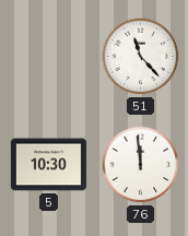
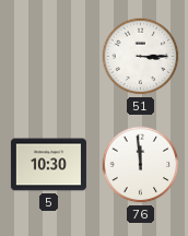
51: 11:23 -> 3:15 (141, 57)
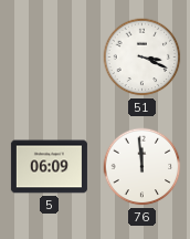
51: 3:15 -> 3:19 (142, 58)
5: 10:30 -> 06:09 (49, 167)
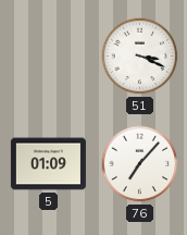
5: 06:09 -> 01:09 (48, 164)
76: 11:59 -> 7:07 (140, 164)
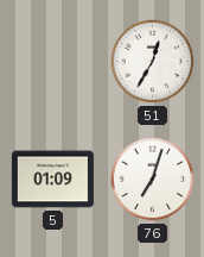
51: 3:19 -> 12:35 (153, 62)
76: 7:07 -> 7:03 (153, 180)
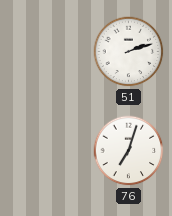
51: 12:35 -> 2:12 (129, 52)
5: 01:09 -> none (52, 180)
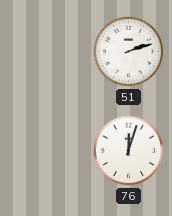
76: 7:03 -> 12:03 (129, 151)
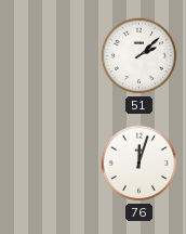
51: 2:12 -> 2:08 (139, 56)
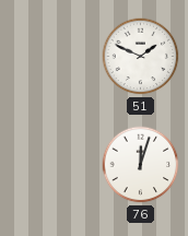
51: 2:08 -> 1:49 (141, 57)
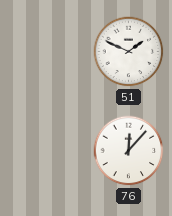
76: 12:03 -> 12:07 (129, 151)
